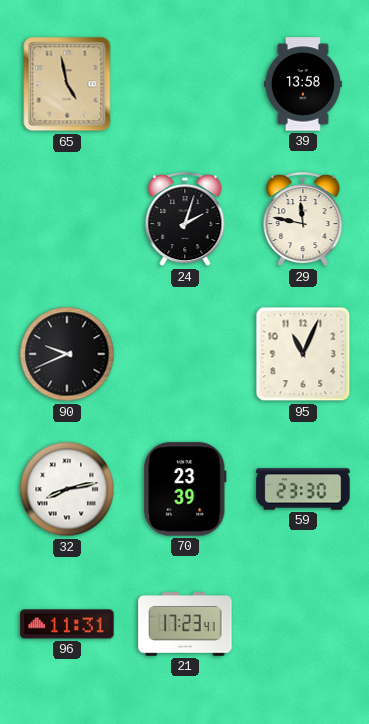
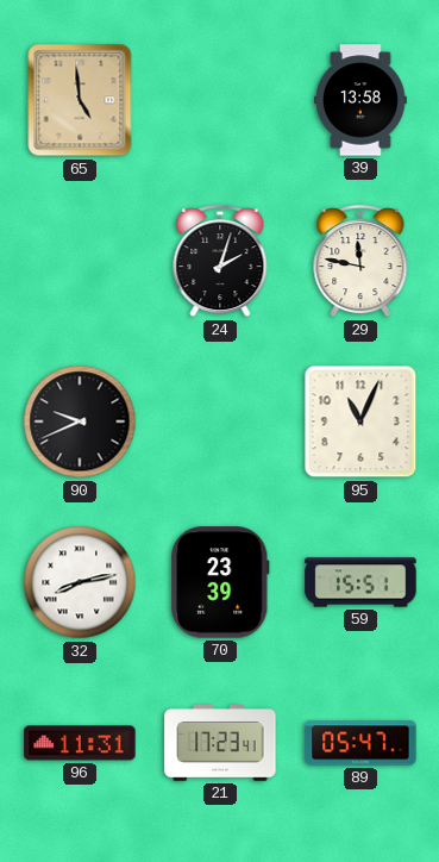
65: 4:58 -> 4:59 (80, 100)
59: 23:30 -> 15:51 (360, 582)
89: none -> 05:47 (360, 743)
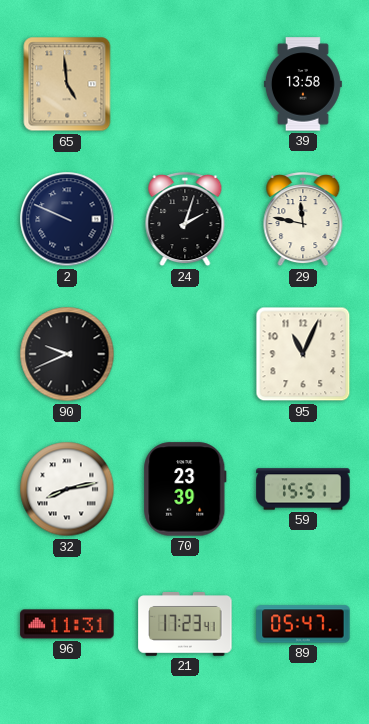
2: none -> 9:49 (67, 219)
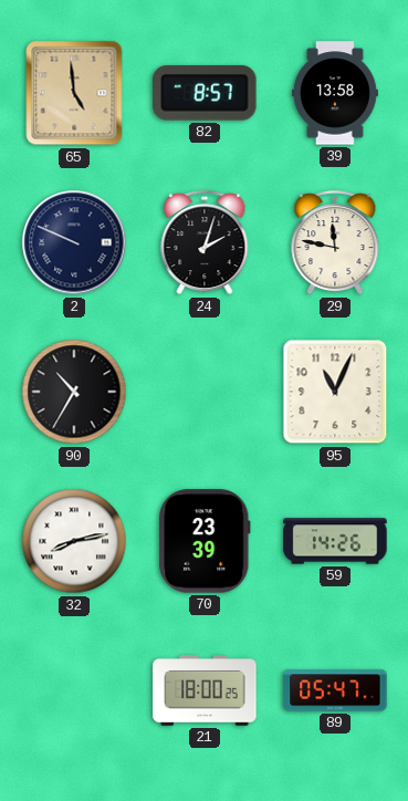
82: none -> 8:57 (205, 93)
90: 9:41 -> 10:35 (74, 392)
59: 15:51 -> 14:26 (335, 541)
96: 11:31 -> none (67, 624)
21: 17:23 -> 18:00 (205, 691)
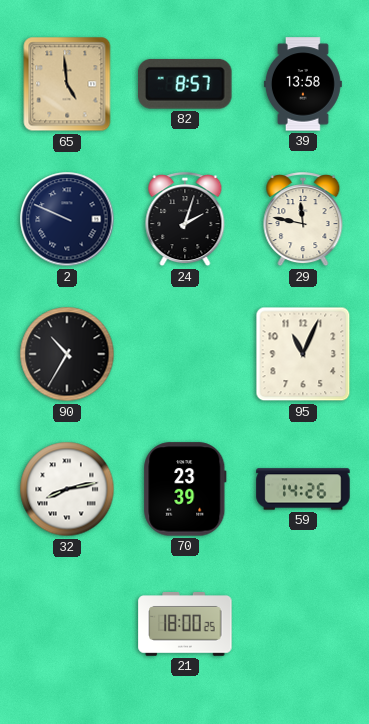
89: 05:47 -> none (335, 690)
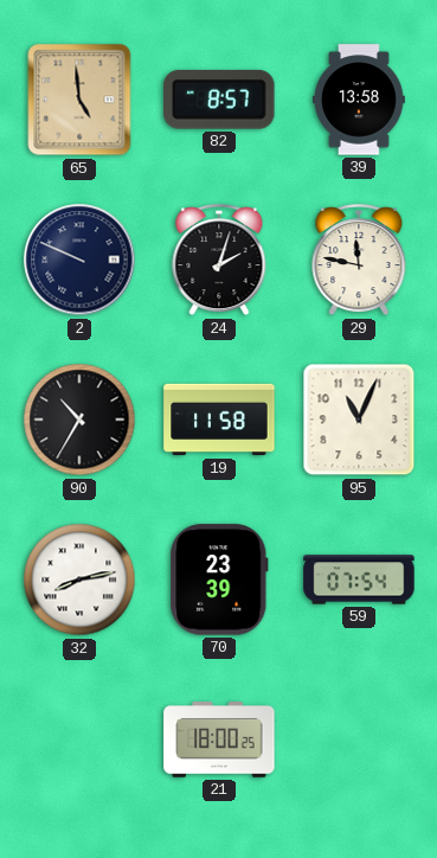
19: none -> 11:58 (219, 420)
59: 14:26 -> 07:54 (359, 580)
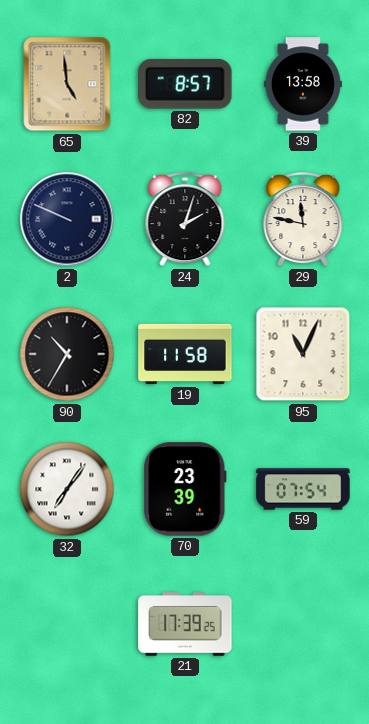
32: 8:13 -> 7:06 (67, 489)
21: 18:00 -> 17:39 (185, 625)
